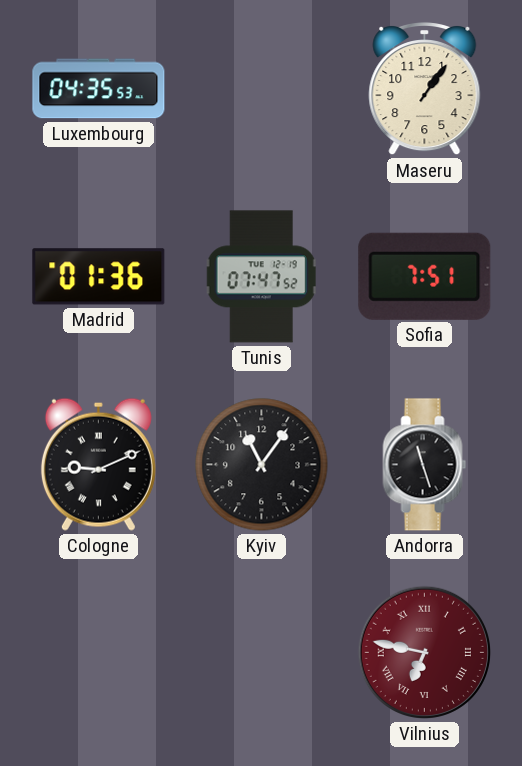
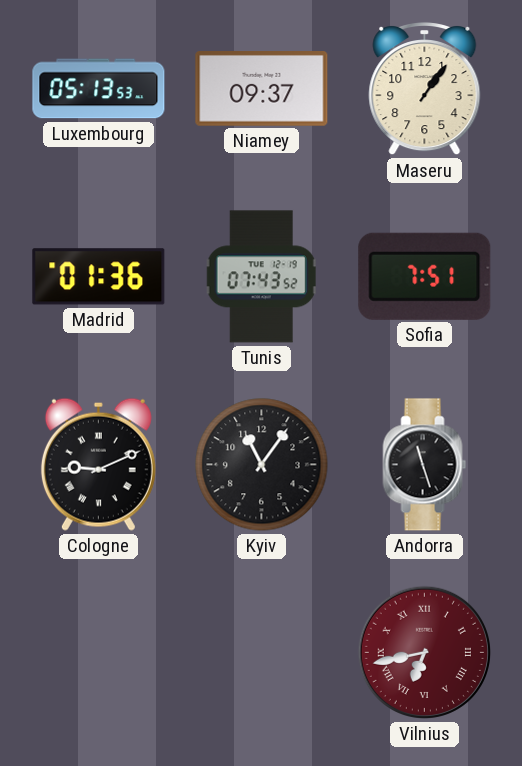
Luxembourg: 04:35 -> 05:13 (99, 89)
Niamey: none -> 09:37 (262, 89)
Tunis: 07:47 -> 07:43 (261, 277)
Vilnius: 6:47 -> 6:43 (424, 652)
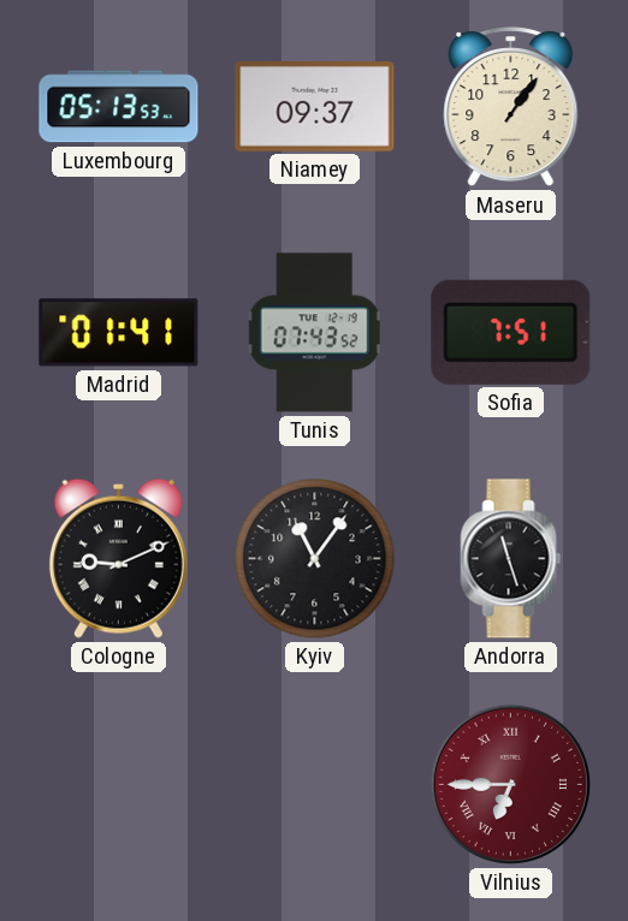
Madrid: 01:36 -> 01:41 (119, 333)
Vilnius: 6:43 -> 6:45 (510, 784)
